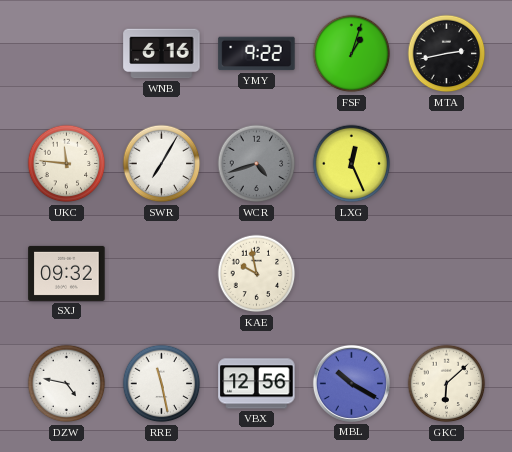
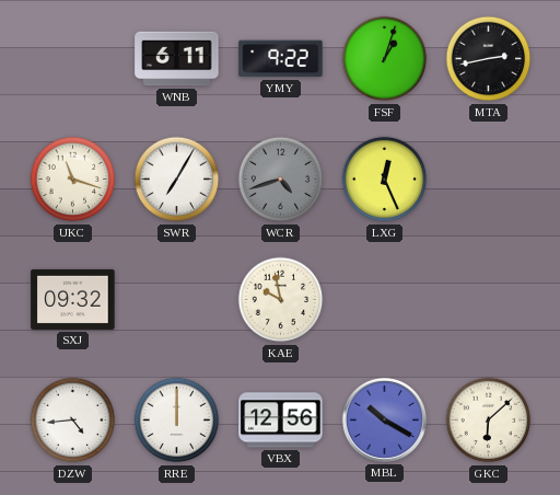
WNB: 6:16 -> 6:11 (177, 59)
UKC: 11:46 -> 11:18 (73, 180)
DZW: 4:47 -> 4:44 (73, 421)
RRE: 11:28 -> 12:00 (177, 421)
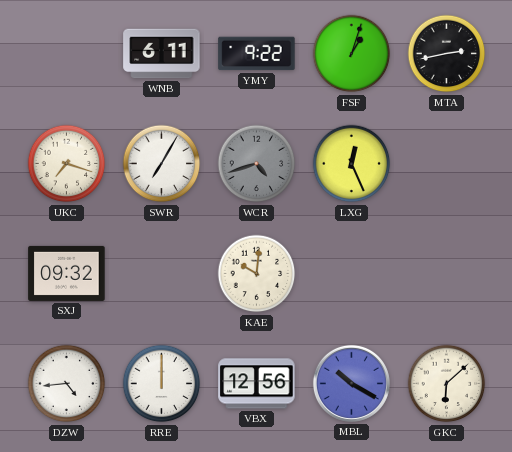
UKC: 11:18 -> 7:18 (67, 164)
KAE: 9:58 -> 10:01 (257, 274)
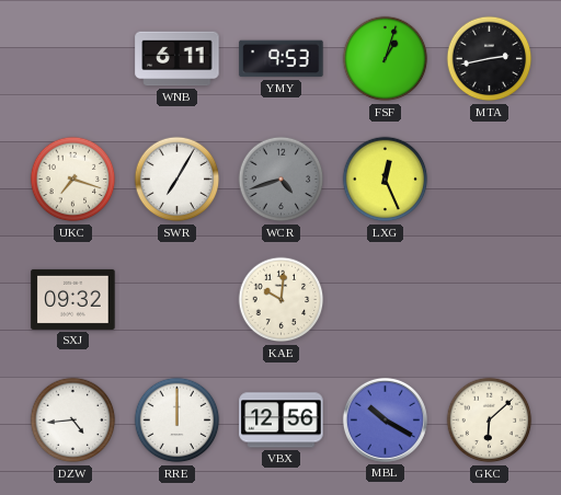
YMY: 9:22 -> 9:53 (282, 59)
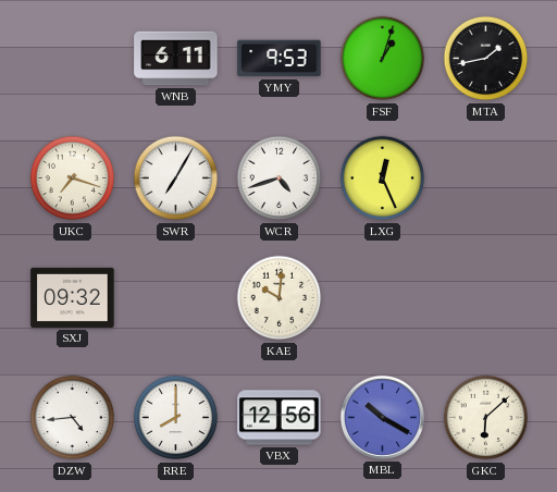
MTA: 2:43 -> 1:43 (486, 59)
WCR dial: grey -> white (280, 179)
RRE: 12:00 -> 8:00 (176, 418)
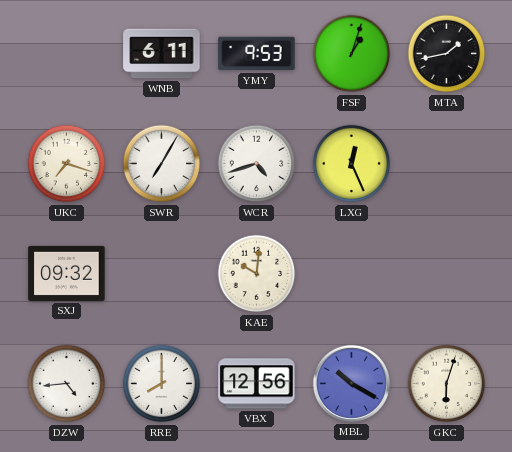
GKC: 6:08 -> 6:03 (447, 384)
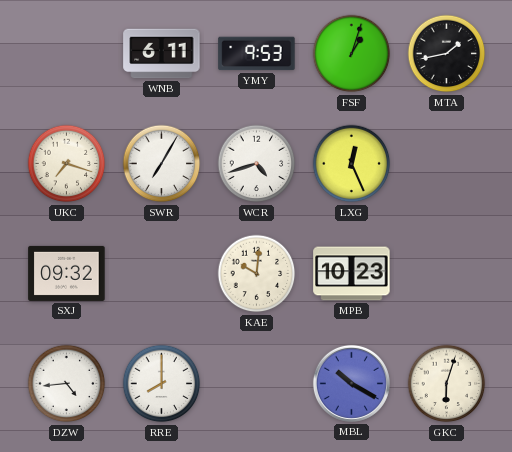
MPB: none -> 10:23 (352, 274)
VBX: 12:56 -> none (257, 384)
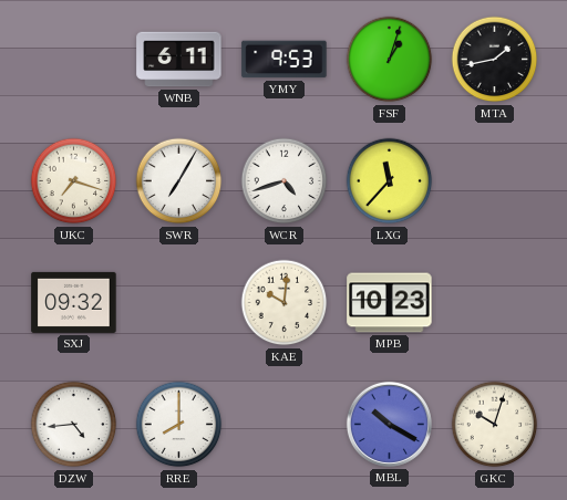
LXG: 12:26 -> 11:37 (390, 181)
GKC: 6:03 -> 10:03 (495, 425)
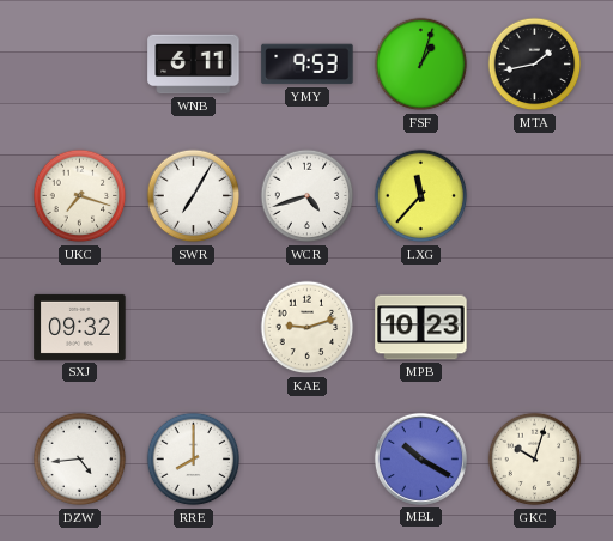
KAE: 10:01 -> 9:12 (308, 328)
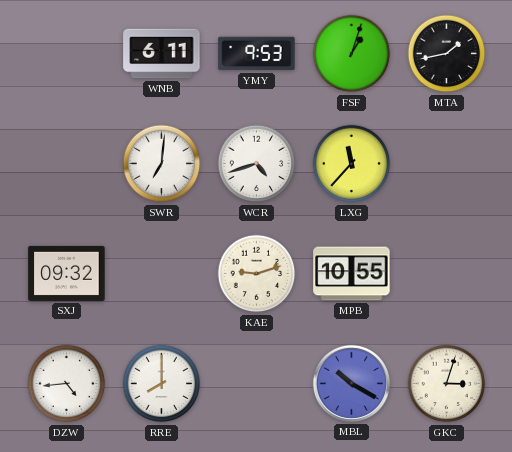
UKC: 7:18 -> none (80, 196)
SWR: 7:05 -> 7:01 (162, 164)
MPB: 10:23 -> 10:55 (352, 274)
GKC: 10:03 -> 3:03 (447, 384)
